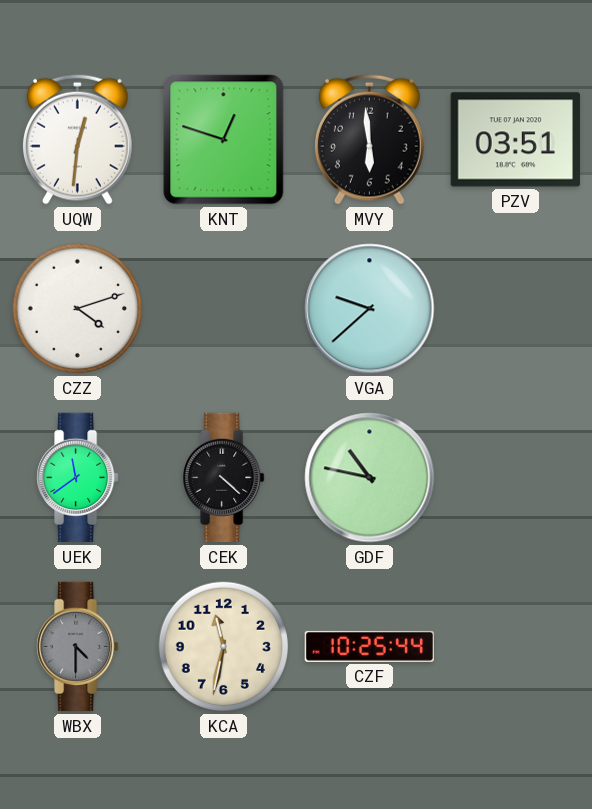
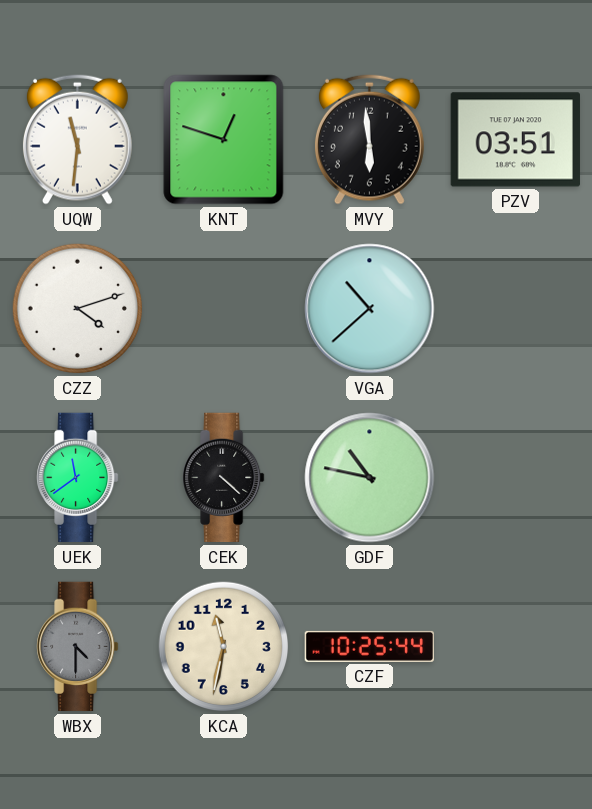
UQW: 12:31 -> 11:31 (77, 139)
VGA: 9:38 -> 10:38 (370, 309)
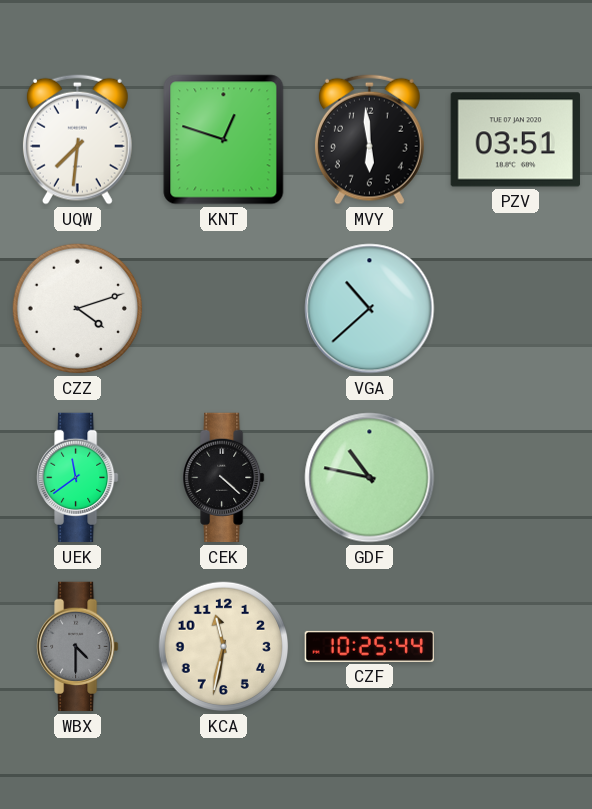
UQW: 11:31 -> 7:31 (77, 139)
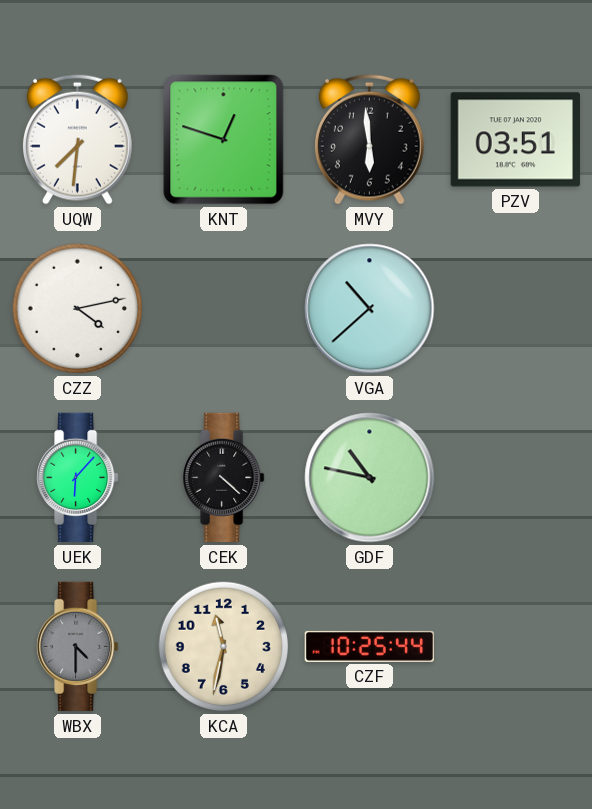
CZZ: 4:12 -> 4:13 (78, 309)
UEK: 11:39 -> 6:07 (78, 478)
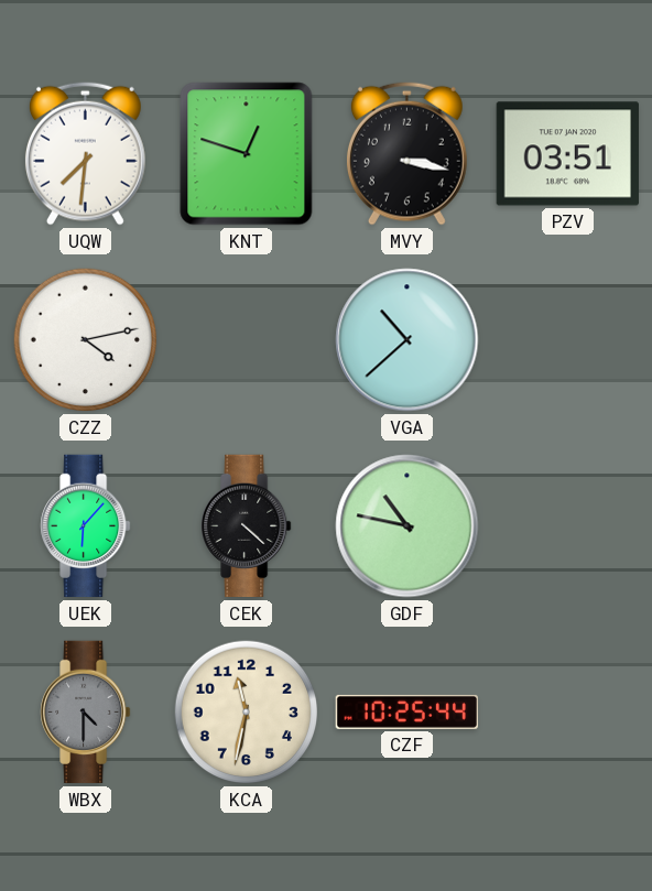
MVY: 5:59 -> 3:17 (406, 153)
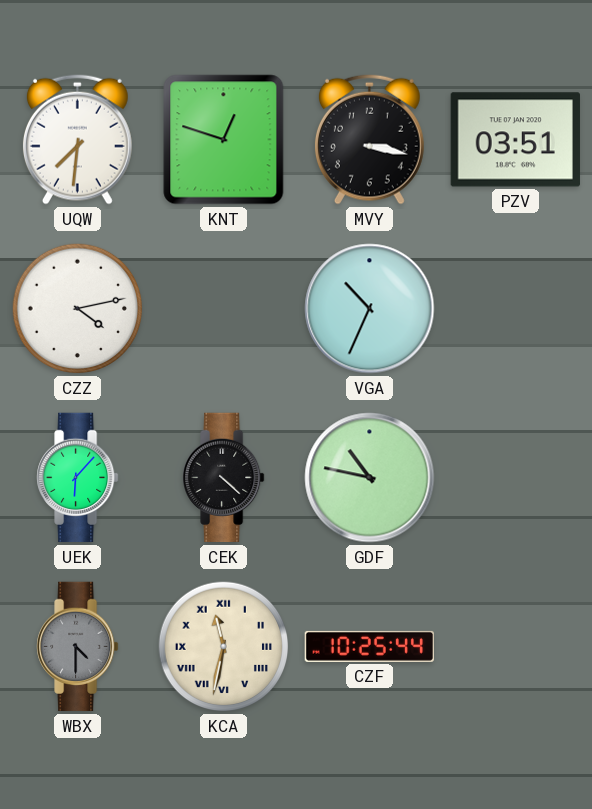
VGA: 10:38 -> 10:34 (370, 309)
KCA numerals: Arabic -> Roman (224, 647)
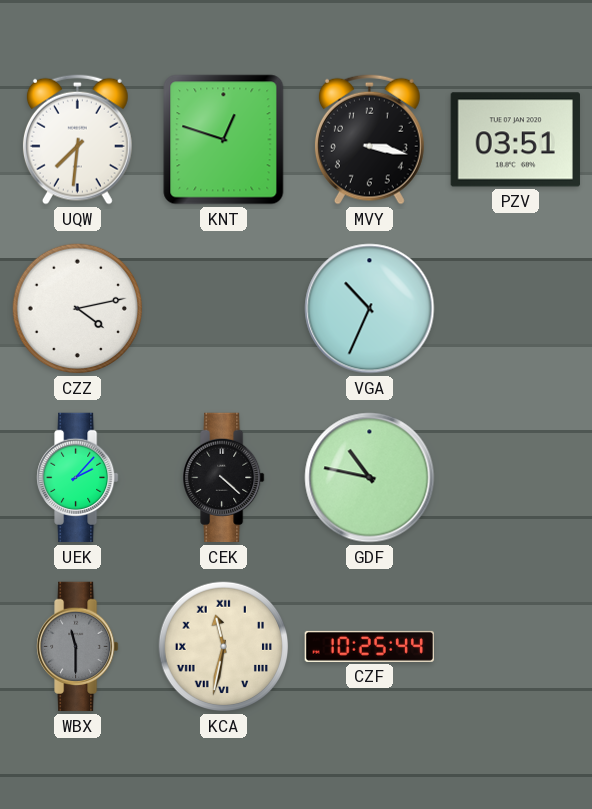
UEK: 6:07 -> 2:07 (78, 478)
WBX: 4:30 -> 11:30 (78, 647)
